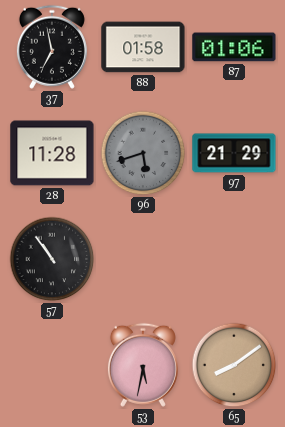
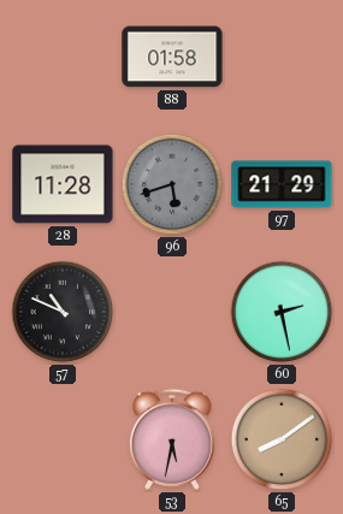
37: 6:58 -> none (52, 47)
87: 01:06 -> none (234, 47)
57: 10:54 -> 10:49 (63, 312)
60: none -> 2:28 (282, 312)
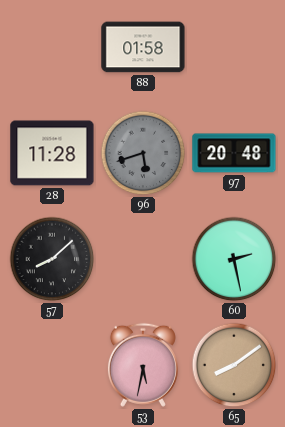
97: 21:29 -> 20:48 (234, 153)
57: 10:49 -> 8:08 (52, 259)
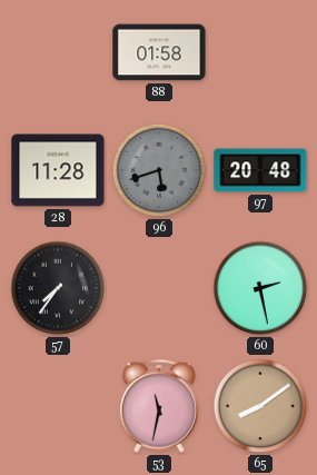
57: 8:08 -> 7:36 (58, 288)
53: 5:32 -> 11:32 (159, 406)
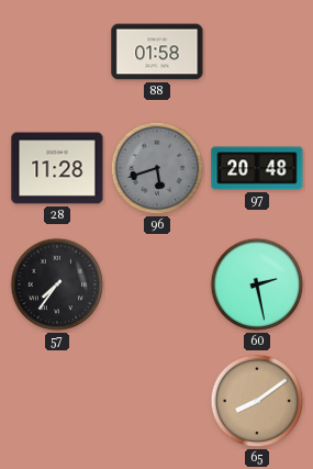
53: 11:32 -> none (159, 406)
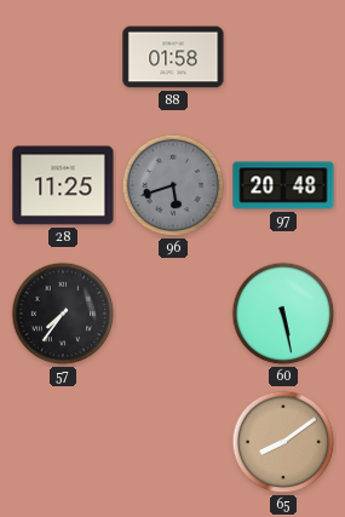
28: 11:28 -> 11:25 (63, 185)
60: 2:28 -> 5:28 (283, 314)
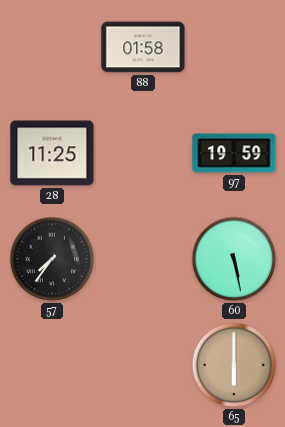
96: 5:42 -> none (173, 185)
97: 20:48 -> 19:59 (234, 153)
65: 8:09 -> 6:00 (234, 365)
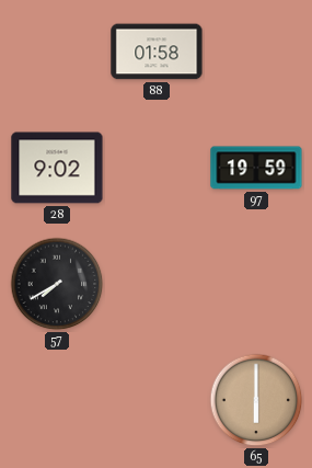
28: 11:25 -> 9:02 (57, 168)
57: 7:36 -> 7:40 (57, 284)
60: 5:28 -> none (234, 259)
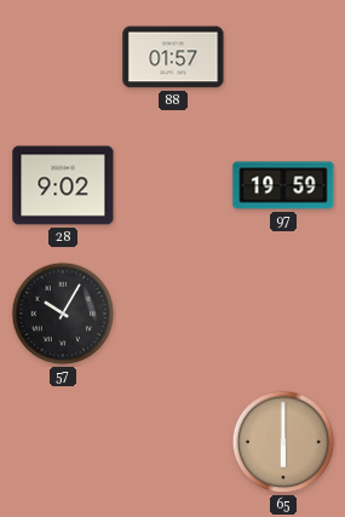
88: 01:58 -> 01:57 (173, 57)
57: 7:40 -> 10:05 (63, 314)
